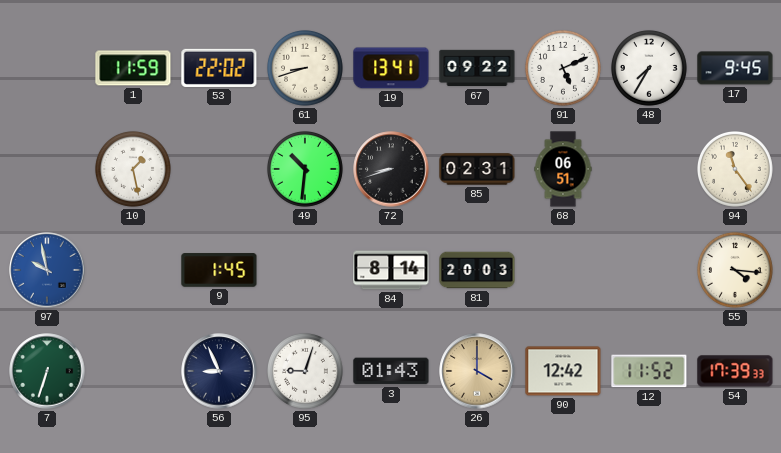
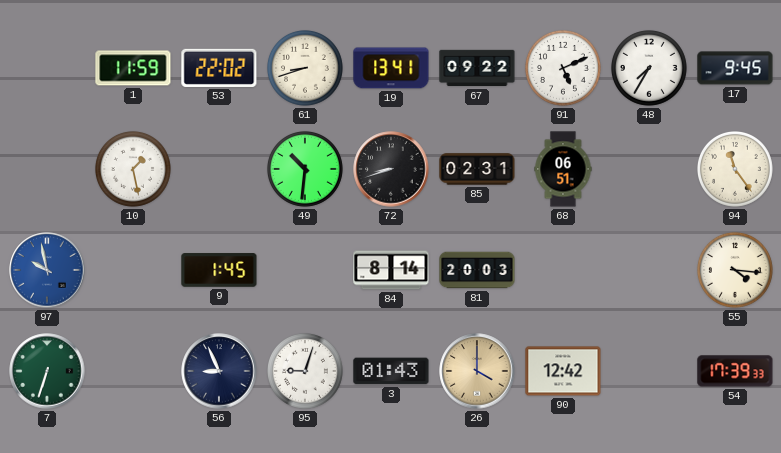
12: 11:52 -> none (649, 371)
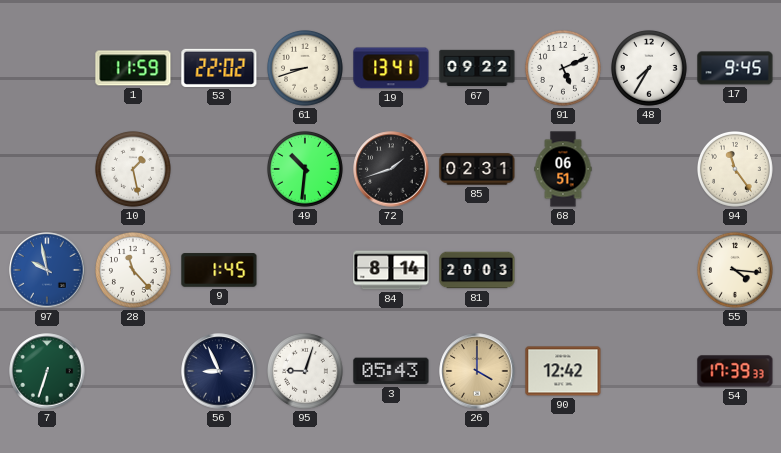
72: 8:42 -> 1:42 (391, 169)
28: none -> 11:23 (134, 271)
3: 01:43 -> 05:43 (391, 371)
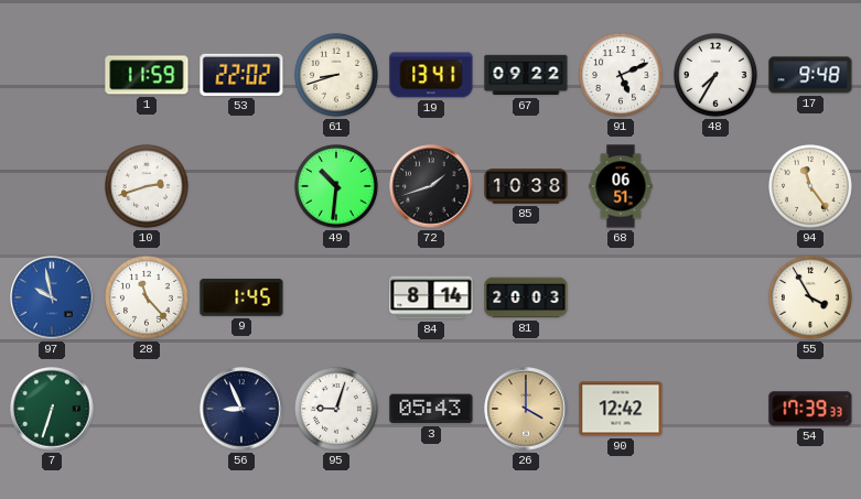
17: 9:45 -> 9:48 (810, 75)
10: 1:28 -> 2:42 (148, 187)
85: 02:31 -> 10:38 (526, 186)
55: 4:16 -> 3:55 (811, 299)
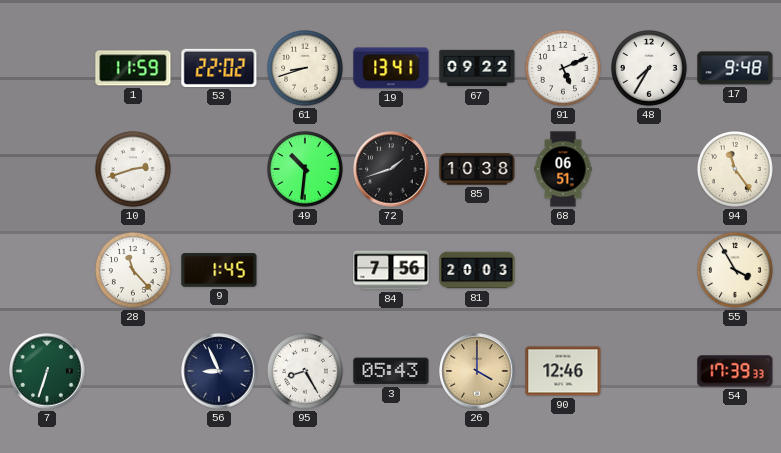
97: 9:58 -> none (52, 297)
84: 8:14 -> 7:56 (391, 270)
95: 9:03 -> 8:25 (306, 372)
90: 12:42 -> 12:46 (563, 371)
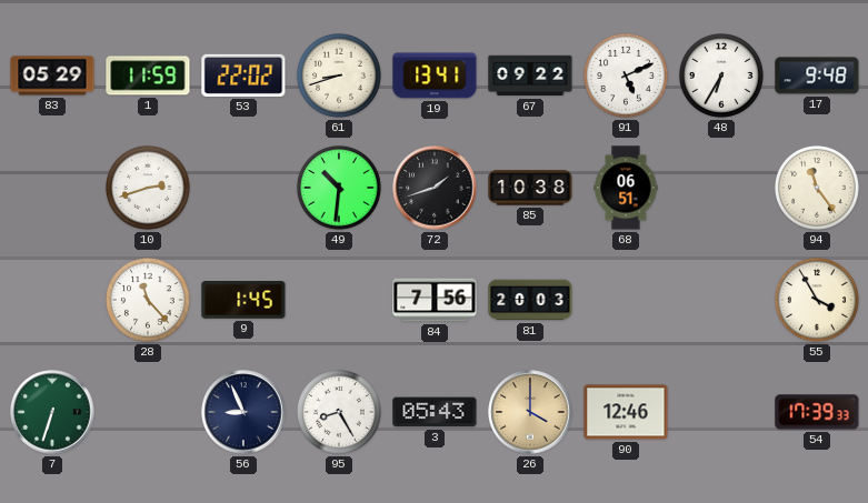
83: none -> 05:29 (52, 76)
48: 7:35 -> 6:35 (722, 77)
